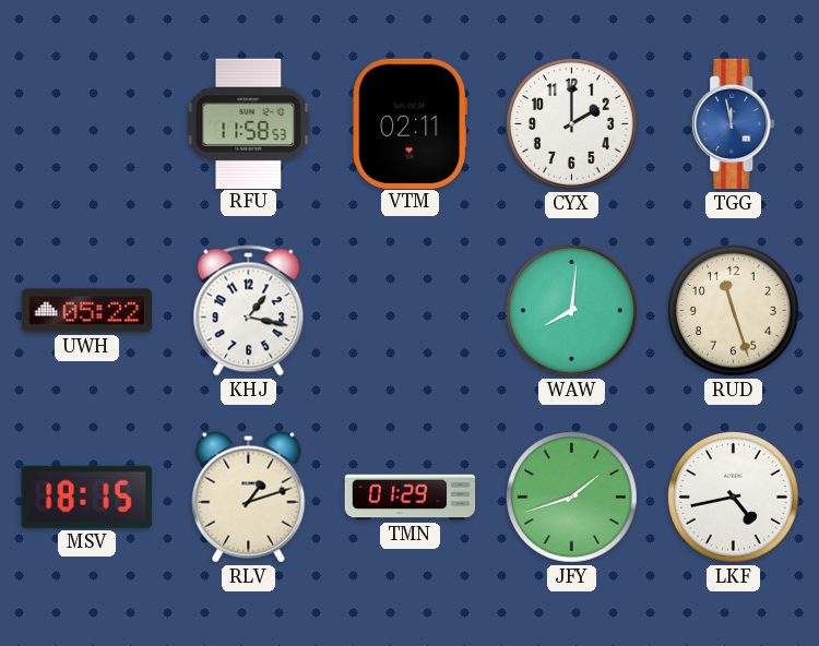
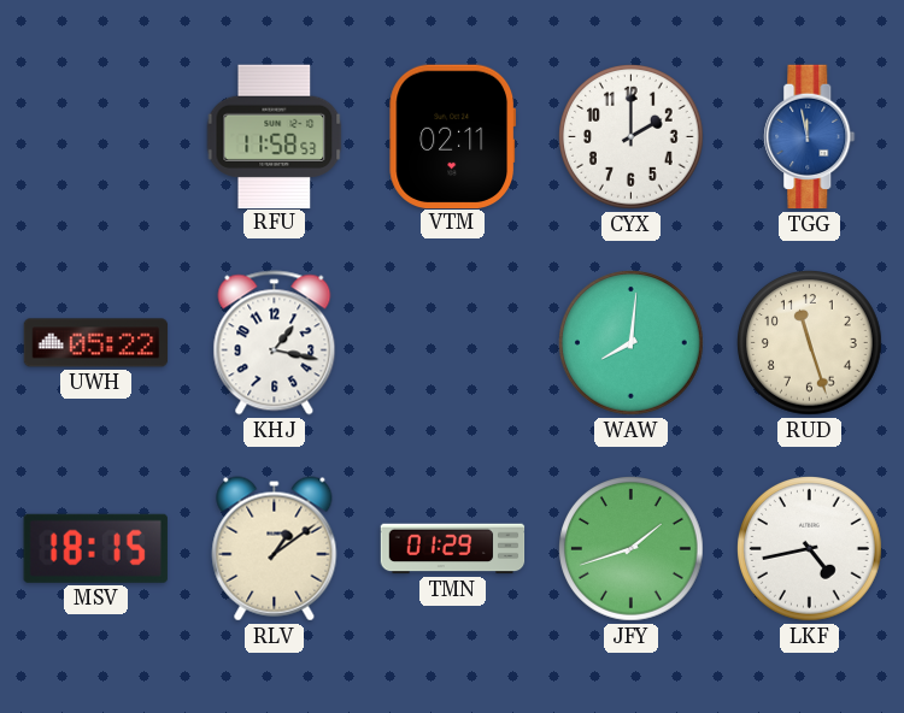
RLV: 1:12 -> 1:09 (275, 549)
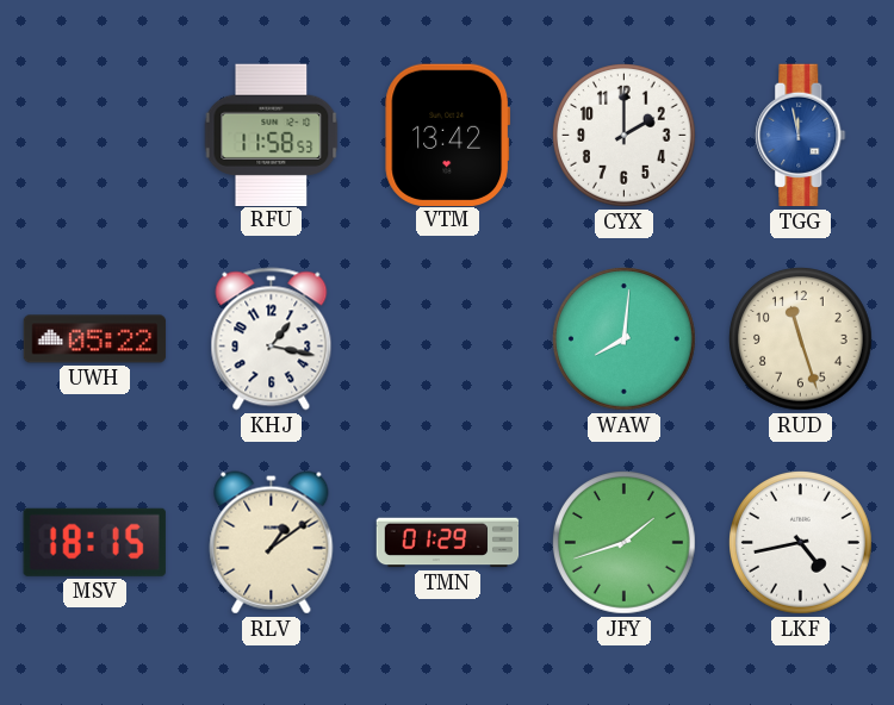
VTM: 02:11 -> 13:42 (448, 135)
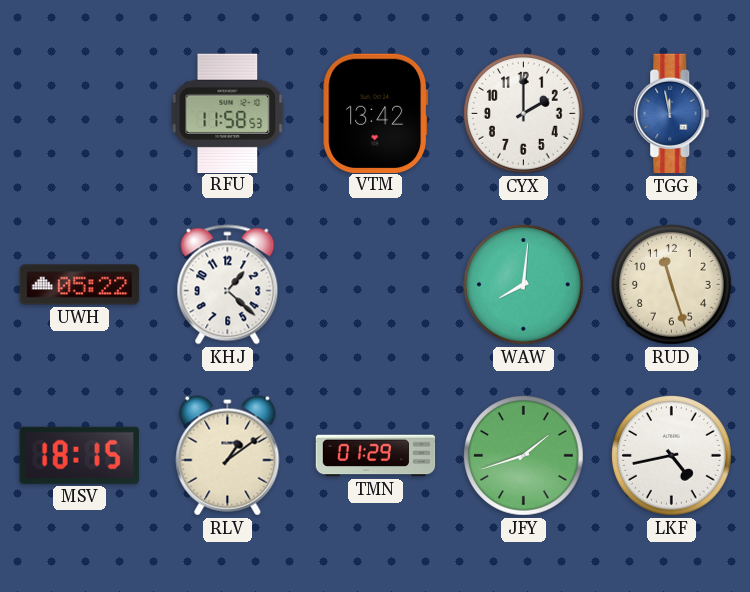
KHJ: 1:17 -> 1:22 (228, 285)
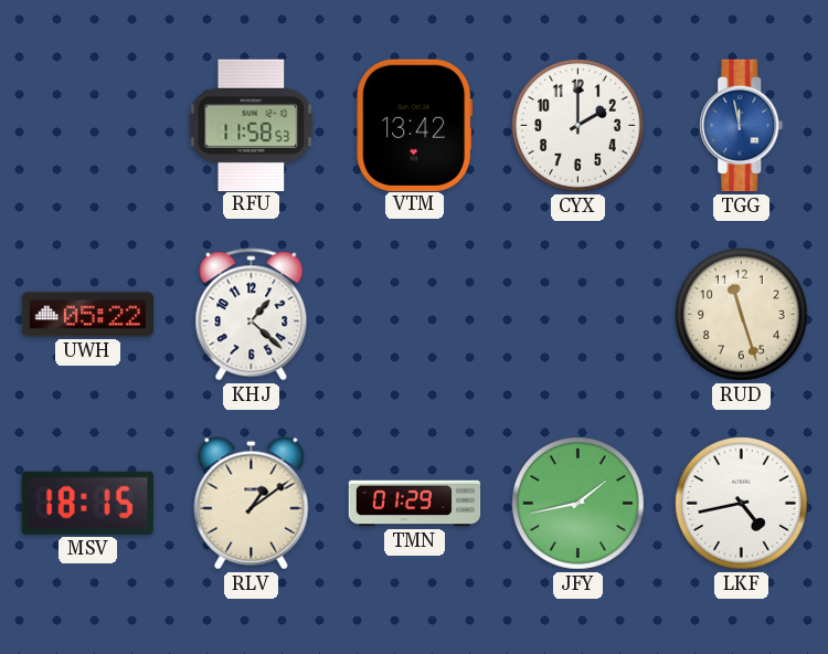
WAW: 8:01 -> none (524, 285)
JFY: 1:42 -> 1:43 (578, 504)
